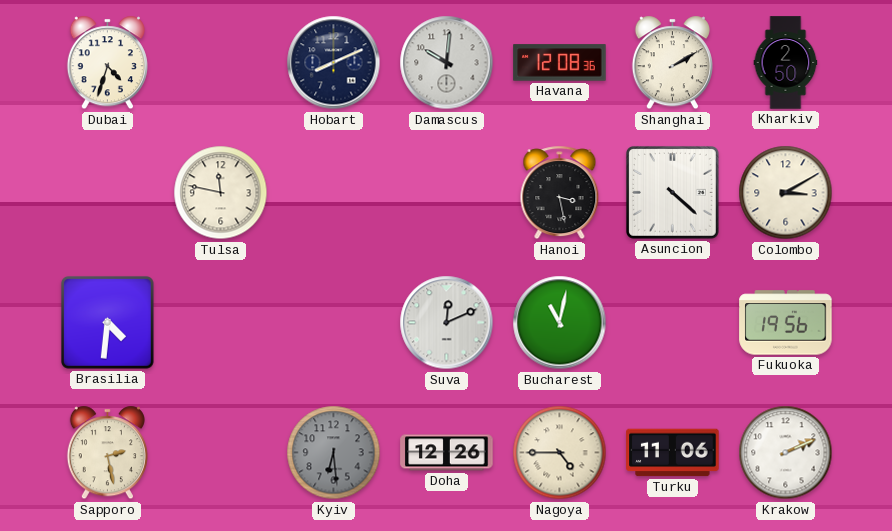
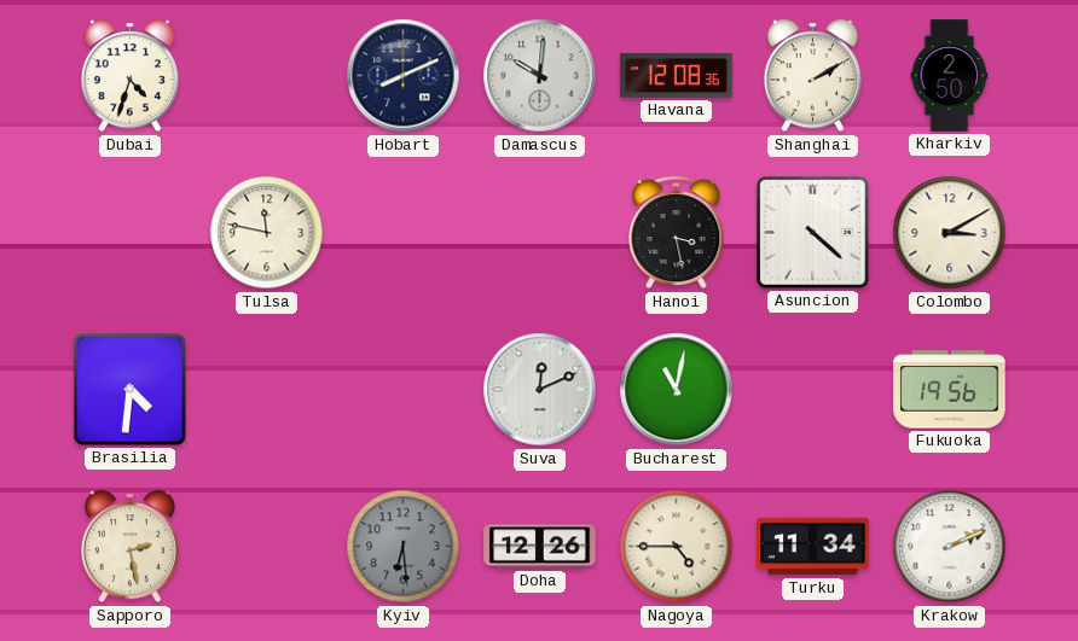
Turku: 11:06 -> 11:34 (813, 547)
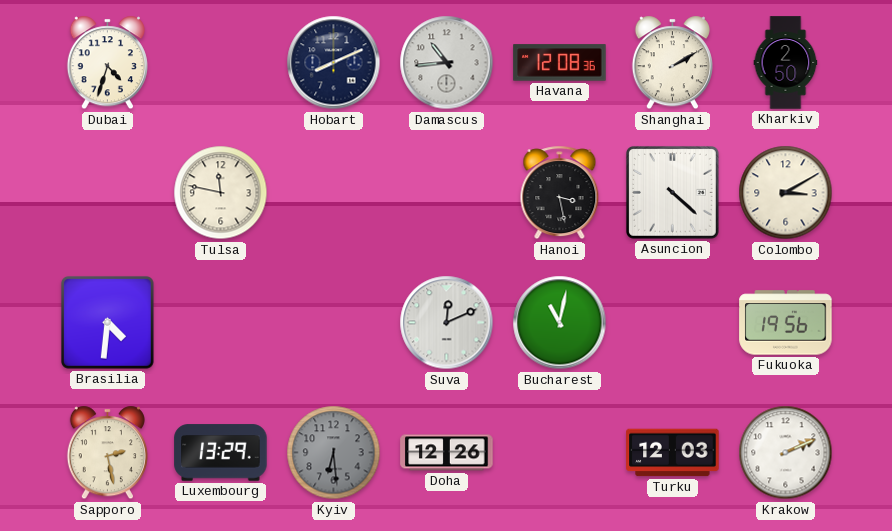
Damascus: 10:01 -> 10:44 (447, 63)
Luxembourg: none -> 13:29 (221, 453)
Nagoya: 4:45 -> none (677, 547)
Turku: 11:34 -> 12:03 (673, 453)
